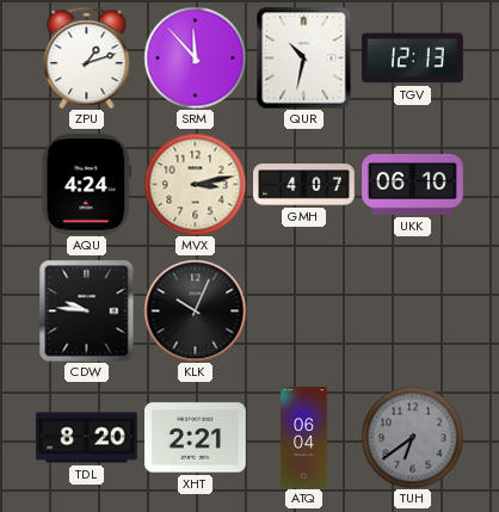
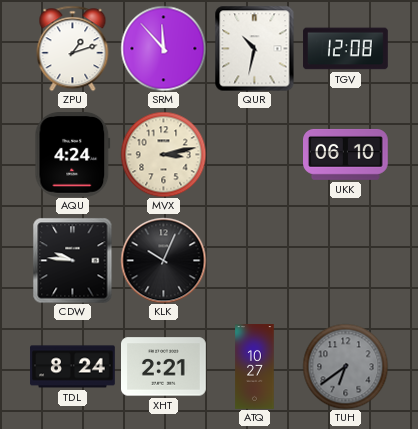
TGV: 12:13 -> 12:08 (346, 49)
GMH: 4:07 -> none (304, 185)
TDL: 8:20 -> 8:24 (73, 367)
ATQ: 06:04 -> 10:27 (255, 367)
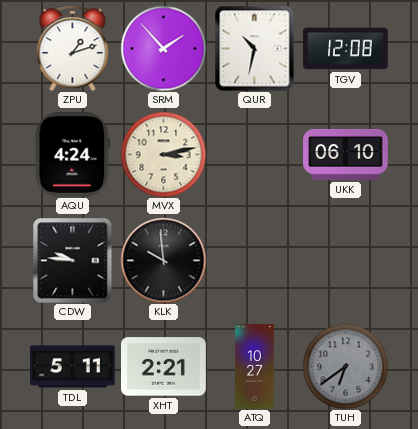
SRM: 11:53 -> 1:53 (163, 48)
KLK: 10:04 -> 9:59 (163, 260)
TDL: 8:24 -> 5:11 (73, 367)
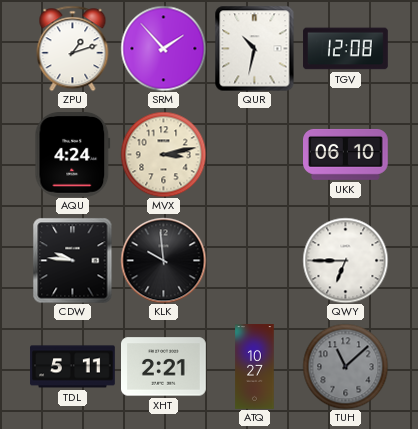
QWY: none -> 6:45 (345, 260)
TUH: 6:39 -> 11:08 (345, 366)
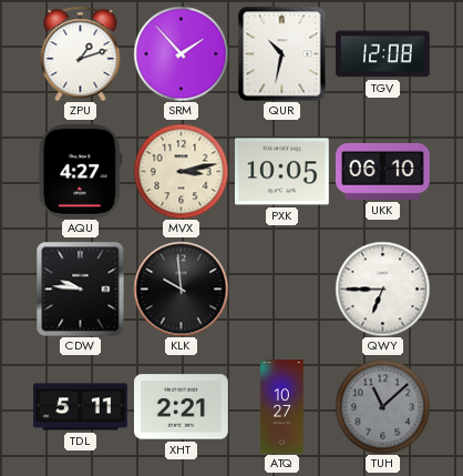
AQU: 4:24 -> 4:27 (81, 172)
PXK: none -> 10:05 (282, 172)
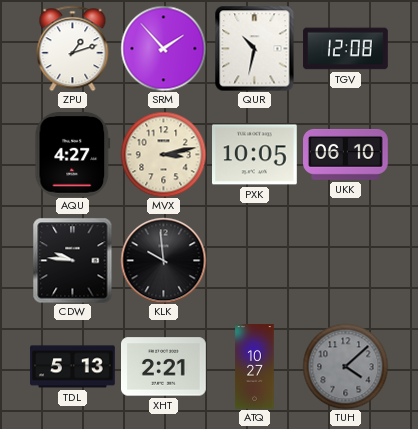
QWY: 6:45 -> none (382, 288)
TDL: 5:11 -> 5:13 (73, 367)
TUH: 11:08 -> 4:08 (345, 366)
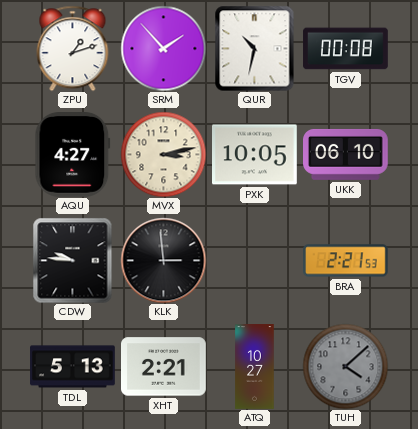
TGV: 12:08 -> 00:08 (346, 49)
KLK: 9:59 -> 2:59 (163, 260)
BRA: none -> 2:21 (346, 261)
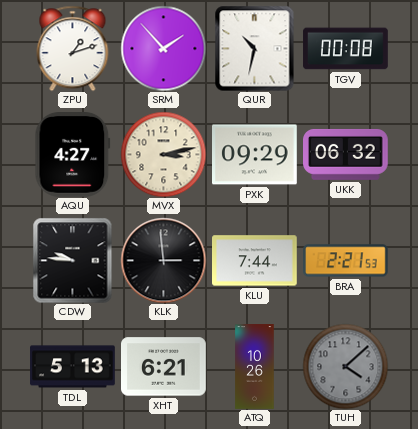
PXK: 10:05 -> 09:29 (255, 155)
UKK: 06:10 -> 06:32 (346, 154)
KLU: none -> 7:44 (255, 261)
XHT: 2:21 -> 6:21 (164, 367)
ATQ: 10:27 -> 10:26 (255, 367)
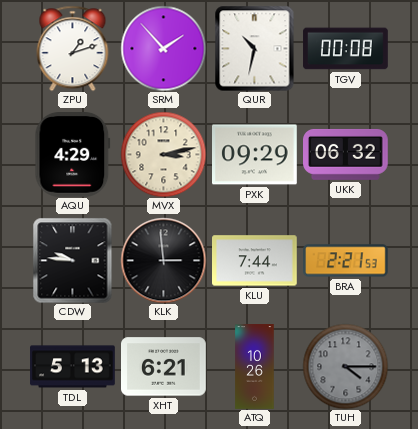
AQU: 4:27 -> 4:29 (73, 155)
TUH: 4:08 -> 4:15 (345, 366)
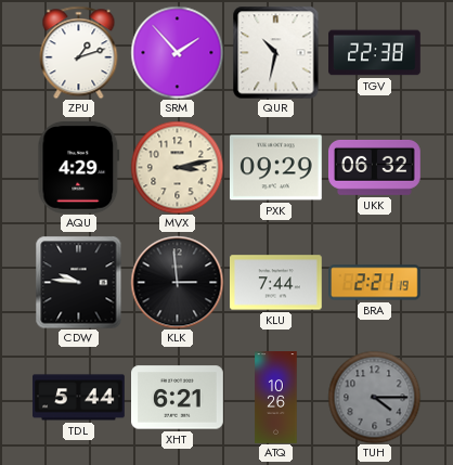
TGV: 00:08 -> 22:38 (375, 53)
BRA: 2:21:53 -> 2:21:19 (375, 283)
TDL: 5:13 -> 5:44 (79, 398)
